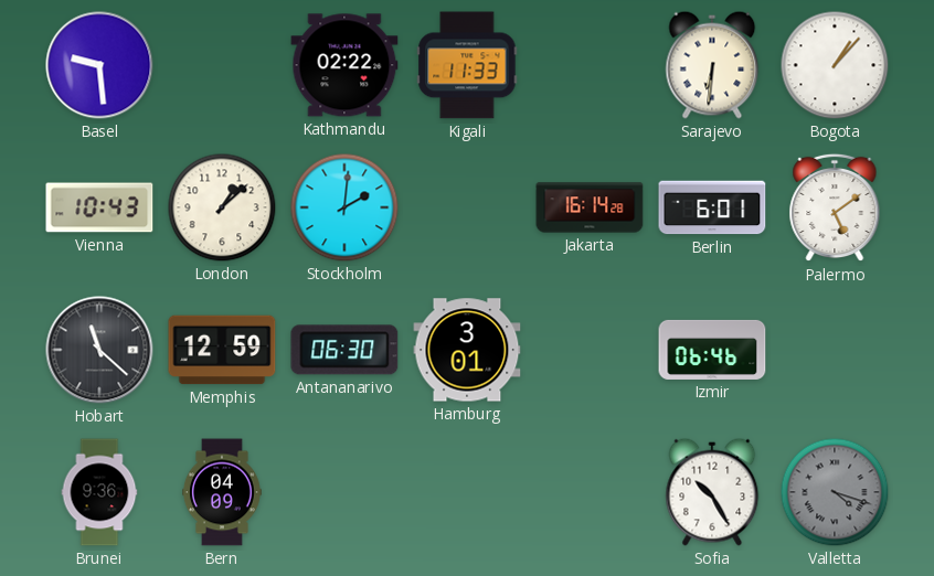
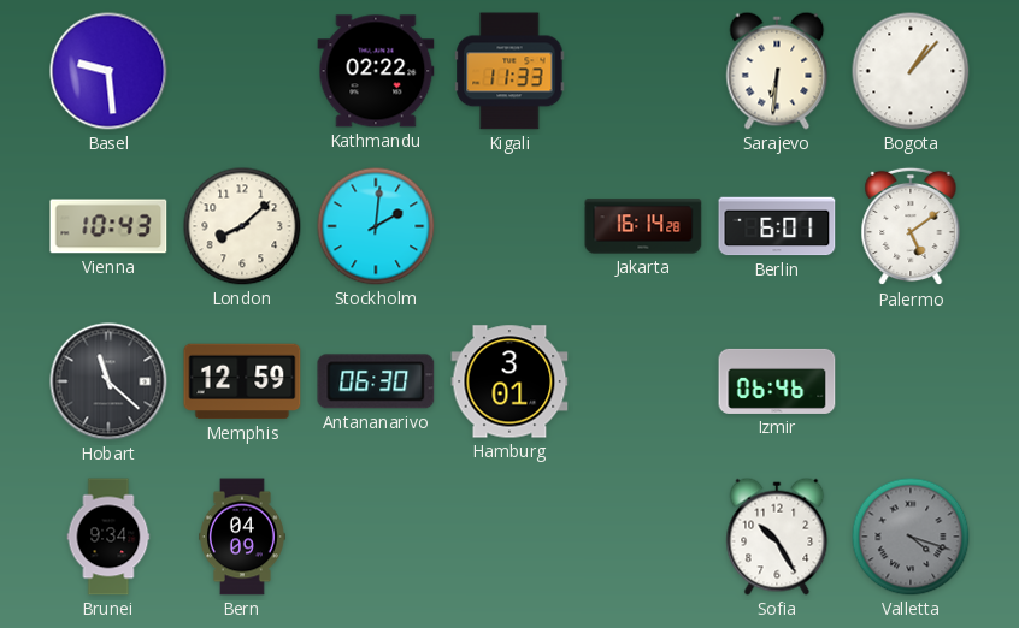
London: 1:08 -> 8:08 (242, 226)
Brunei: 9:36 -> 9:34 (108, 537)
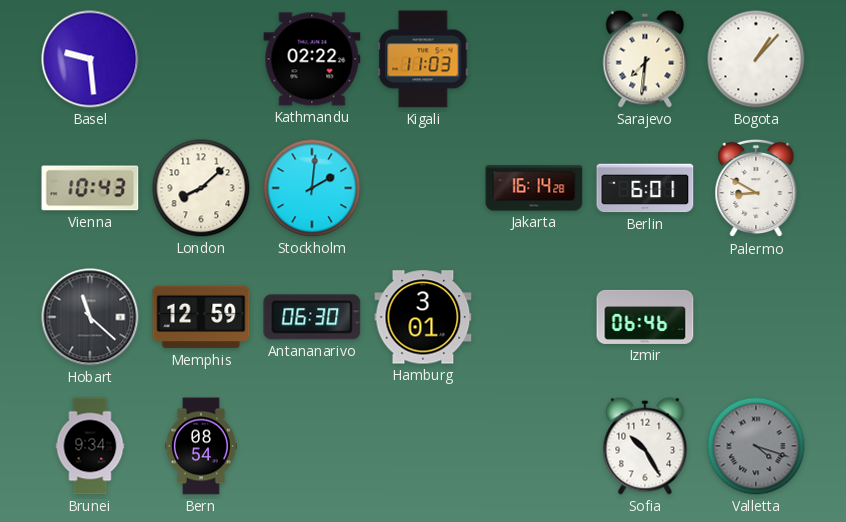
Kigali: 11:33 -> 11:03 (423, 59)
Sarajevo: 6:31 -> 7:31 (645, 59)
Palermo: 5:09 -> 8:50 (756, 188)
Bern: 04:09 -> 08:54 (202, 446)
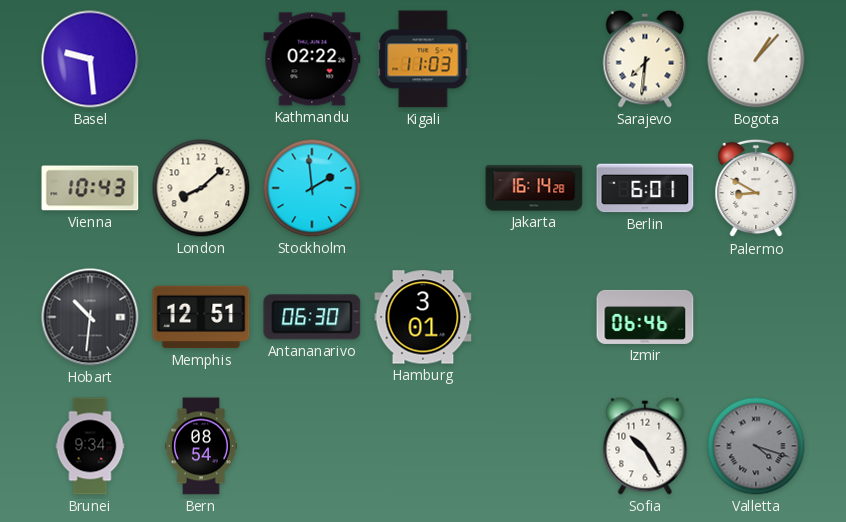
Stockholm: 2:01 -> 1:59 (312, 188)
Hobart: 11:22 -> 10:31 (90, 317)
Memphis: 12:59 -> 12:51 (201, 317)
